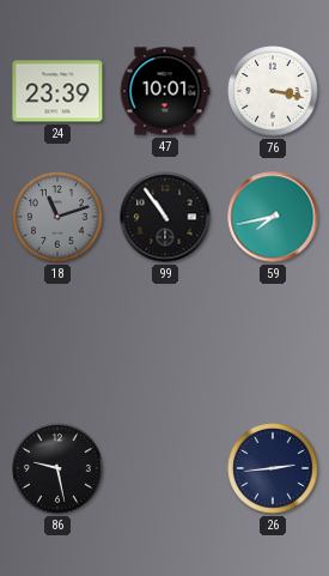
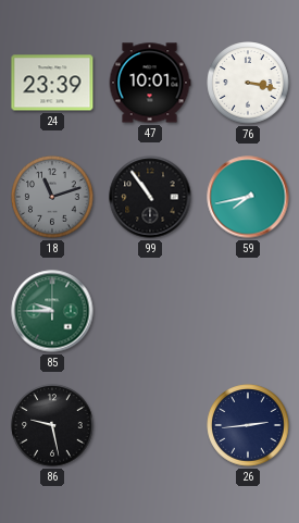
85: none -> 9:45 (52, 311)
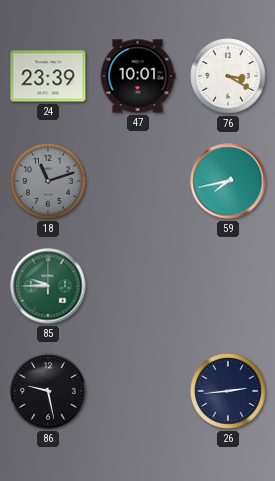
76: 3:17 -> 3:20 (228, 76)
99: 10:54 -> none (150, 197)
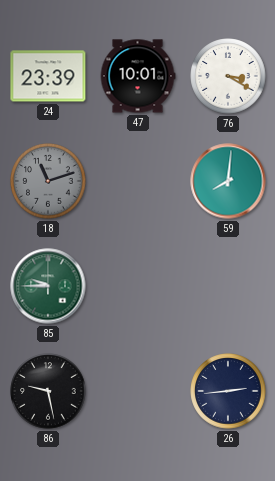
59: 7:43 -> 8:01 (228, 181)
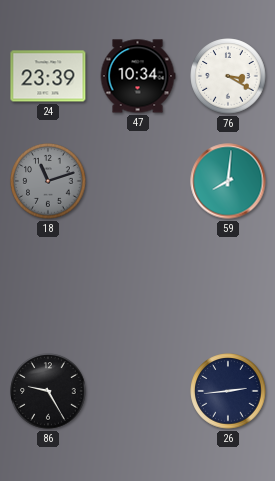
47: 10:01 -> 10:34 (138, 76)
85: 9:45 -> none (48, 286)
86: 9:28 -> 9:25 (48, 391)
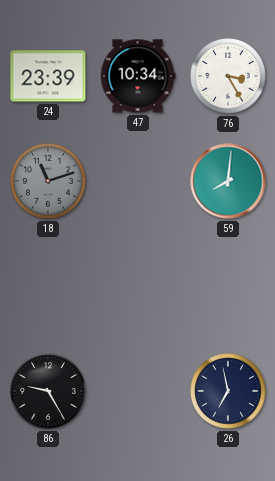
76: 3:20 -> 3:25 (228, 76)
26: 2:44 -> 6:58 (228, 391)
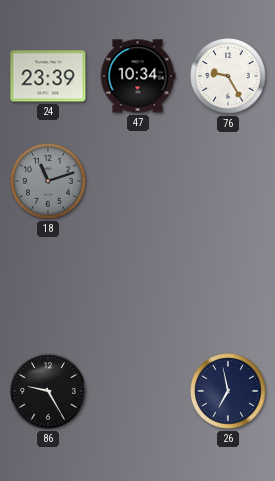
76: 3:25 -> 9:25 (228, 76)
59: 8:01 -> none (228, 181)
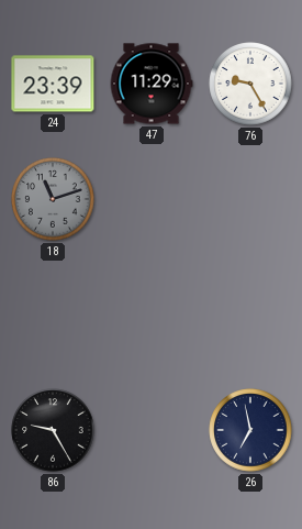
47: 10:34 -> 11:29 (152, 84)
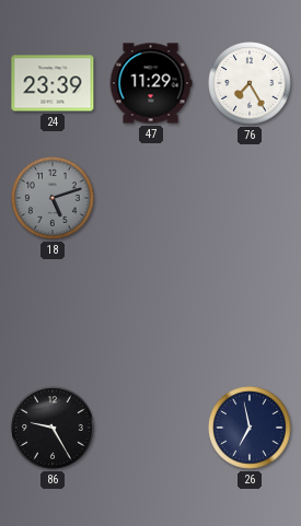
76: 9:25 -> 7:25 (250, 83)
18: 11:12 -> 5:12 (53, 198)
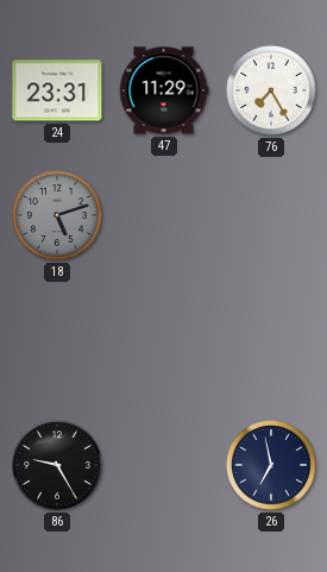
24: 23:39 -> 23:31 (57, 90)
